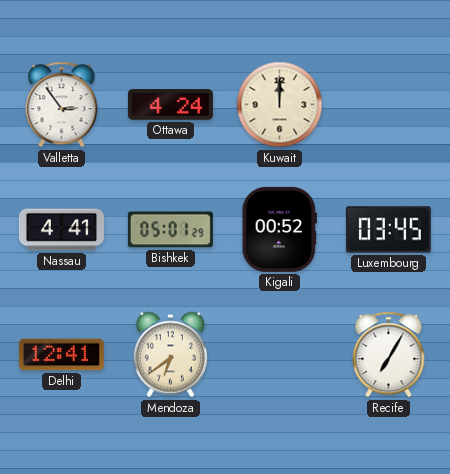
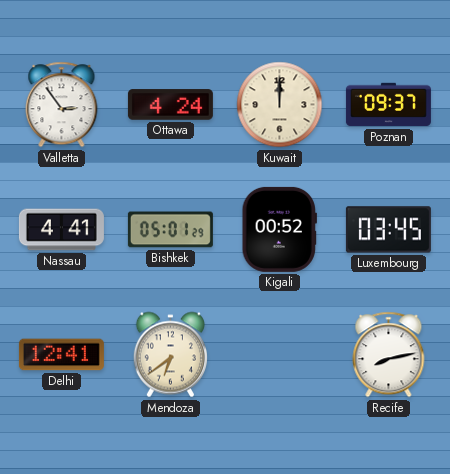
Poznan: none -> 09:37 (388, 105)
Recife: 7:05 -> 8:13 (389, 355)
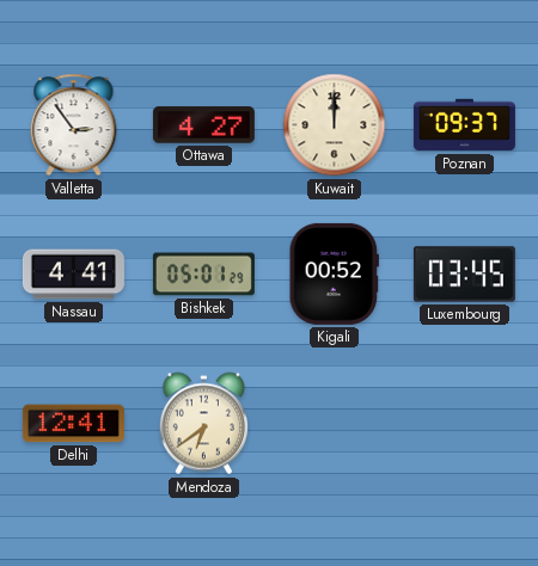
Ottawa: 4:24 -> 4:27 (203, 125)
Recife: 8:13 -> none (389, 355)
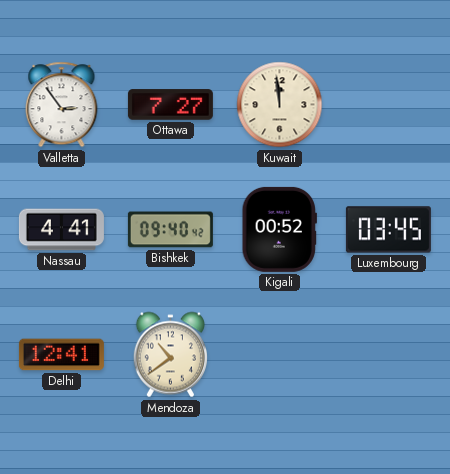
Ottawa: 4:27 -> 7:27 (170, 105)
Kuwait: 12:00 -> 11:59 (280, 105)
Poznan: 09:37 -> none (464, 125)
Bishkek: 05:01 -> 09:40 (170, 230)
Mendoza: 6:39 -> 10:39 (170, 355)
